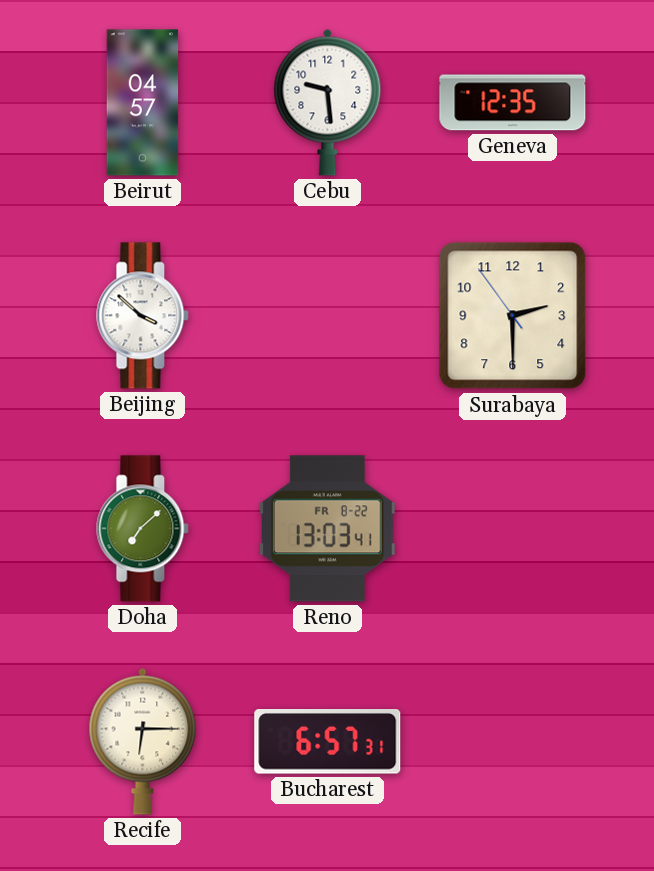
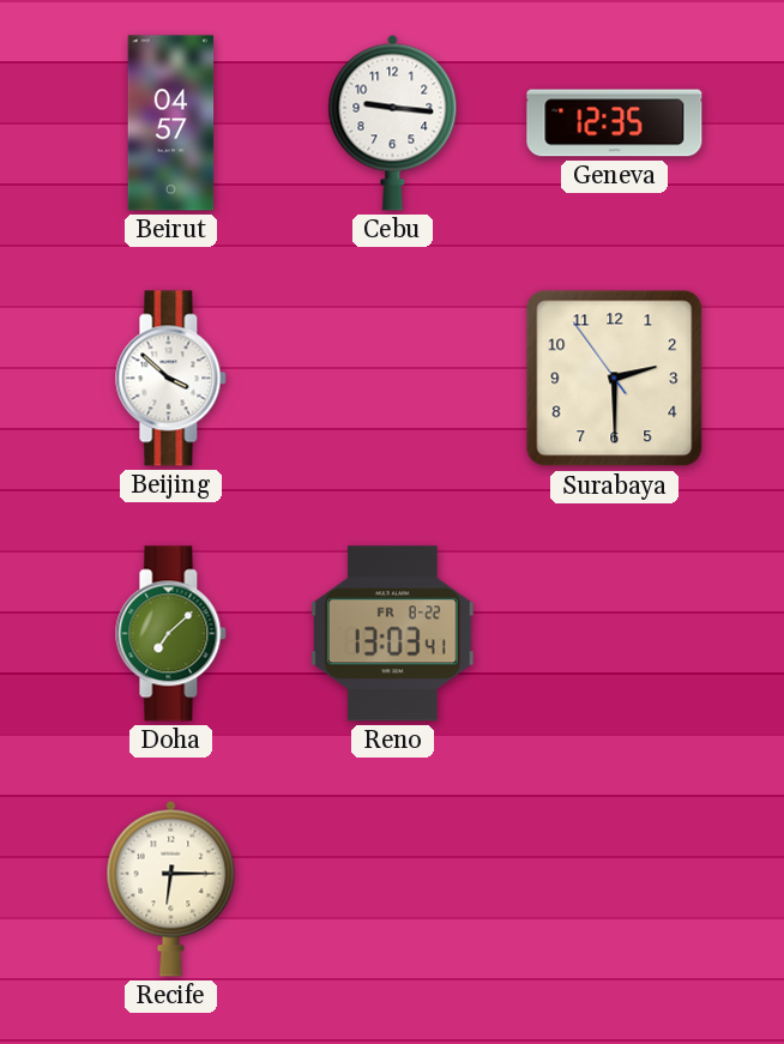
Cebu: 9:29 -> 9:16 (393, 122)
Bucharest: 6:57 -> none (328, 742)
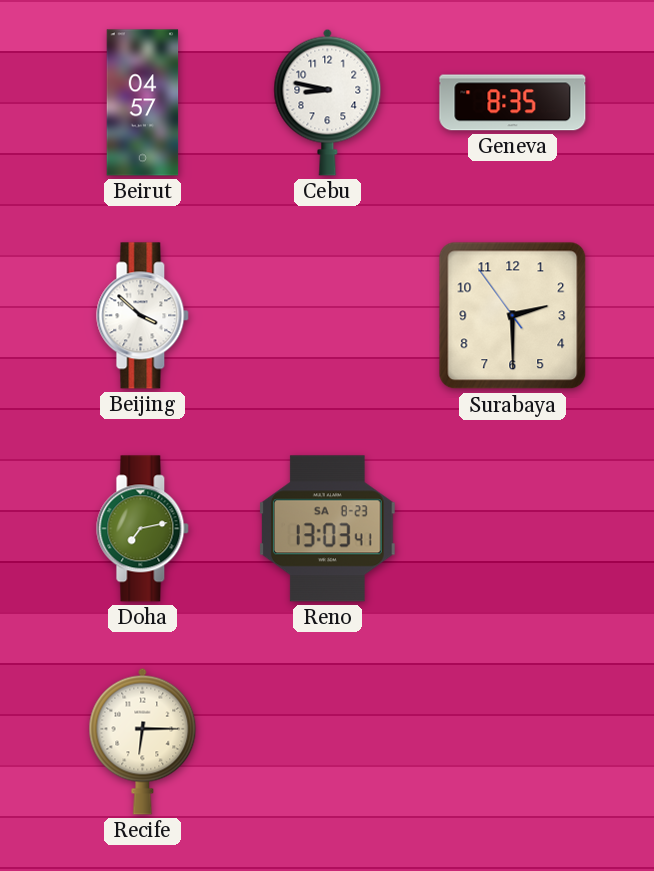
Cebu: 9:16 -> 8:47 (328, 102)
Geneva: 12:35 -> 8:35 (513, 103)
Doha: 7:08 -> 7:13 (143, 529)
Reno date: FR 8-22 -> SA 8-23 (327, 529)
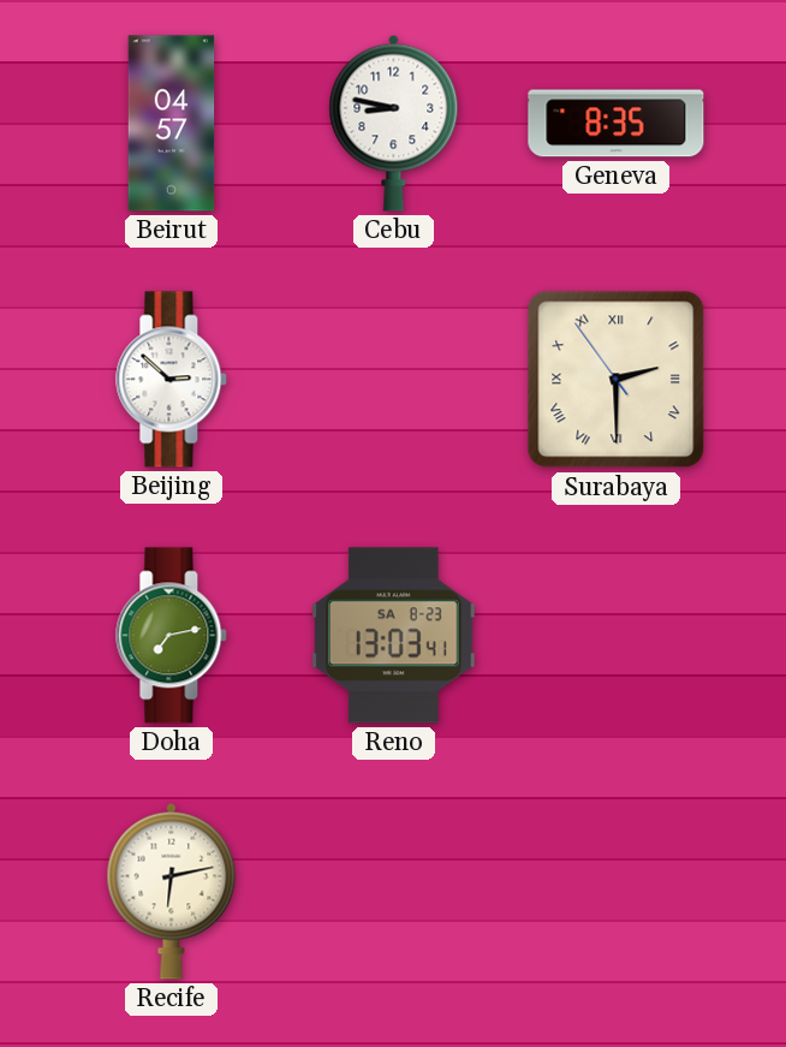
Beijing: 3:52 -> 2:52 (172, 380)
Surabaya numerals: Arabic -> Roman (617, 380)
Recife: 6:15 -> 6:13 (172, 891)
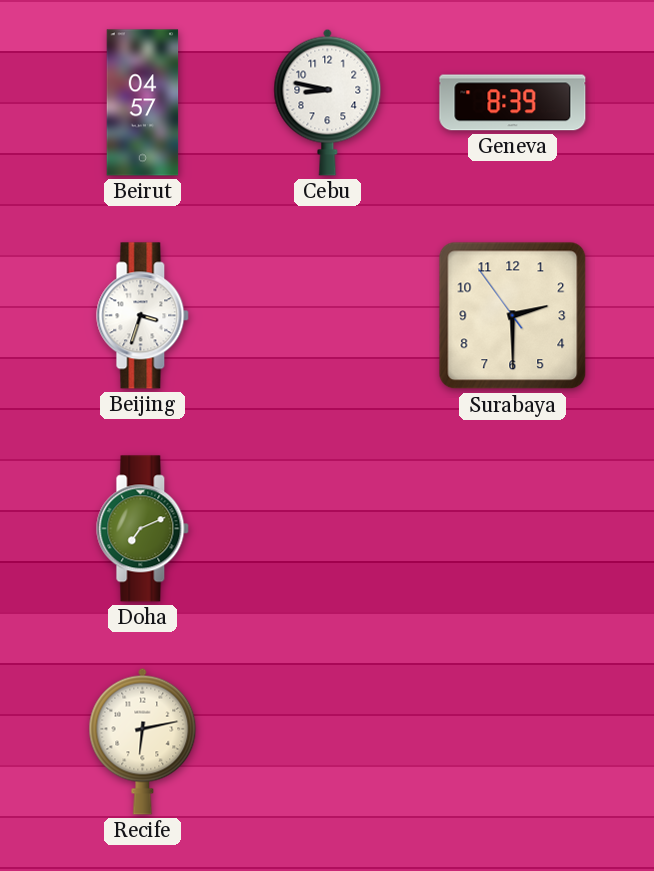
Geneva: 8:35 -> 8:39 (513, 103)
Beijing: 2:52 -> 3:33 (143, 316)
Surabaya numerals: Roman -> Arabic (513, 316)
Doha: 7:13 -> 7:11 (143, 529)
Reno: 13:03 -> none (393, 636)
